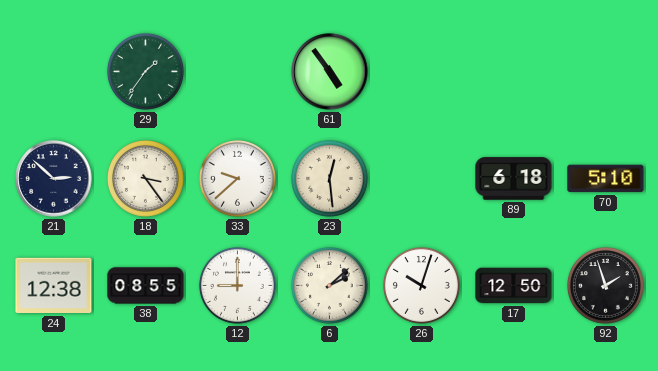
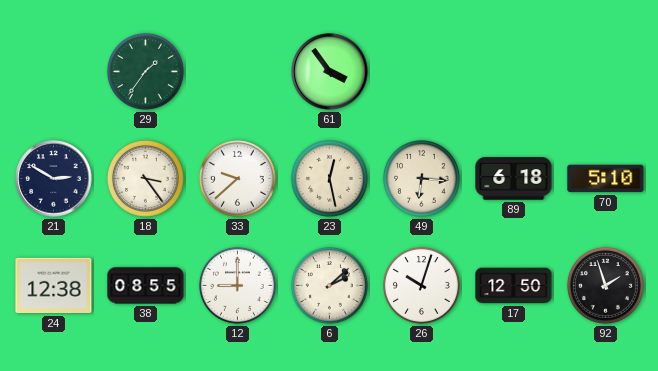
61: 4:54 -> 3:54 (330, 72)
21: 2:52 -> 2:50 (54, 179)
23: 12:29 -> 12:28 (329, 178)
49: none -> 6:16 (421, 178)
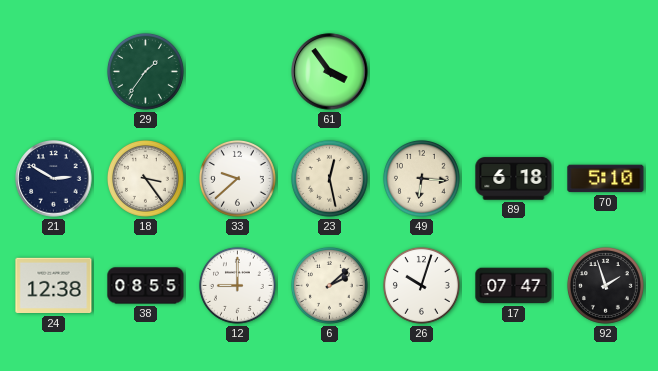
17: 12:50 -> 07:47 (514, 286)
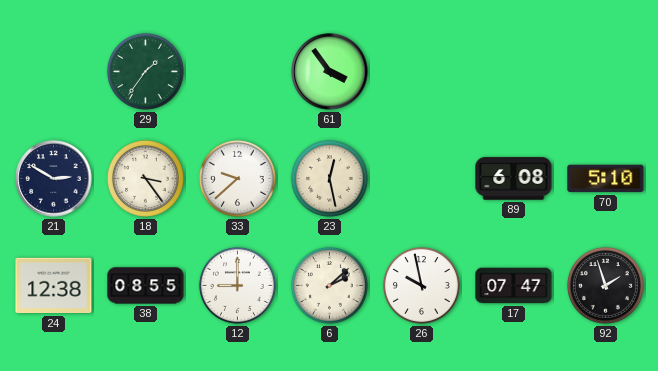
49: 6:16 -> none (421, 178)
89: 6:18 -> 6:08 (514, 179)
26: 10:03 -> 9:58 (421, 285)
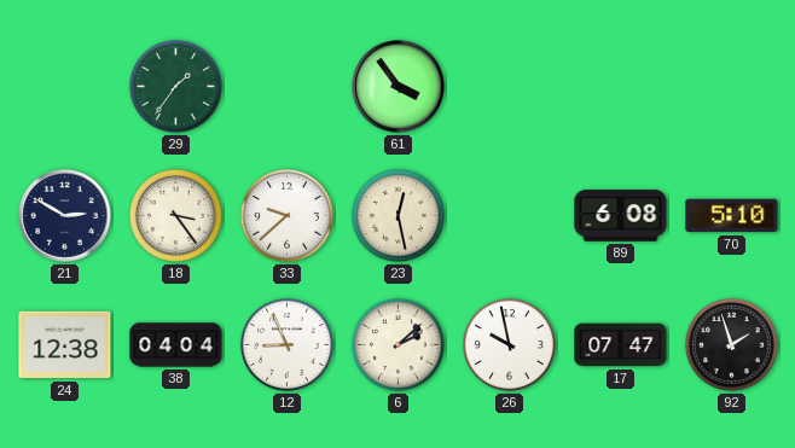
38: 08:55 -> 04:04 (176, 345)
12: 9:00 -> 8:56 (286, 344)
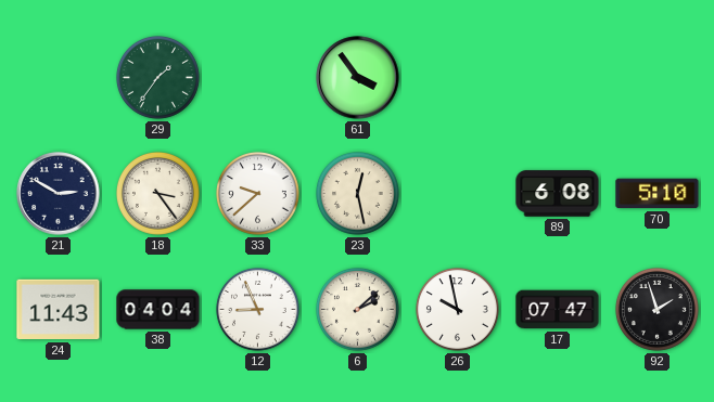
24: 12:38 -> 11:43 (59, 310)
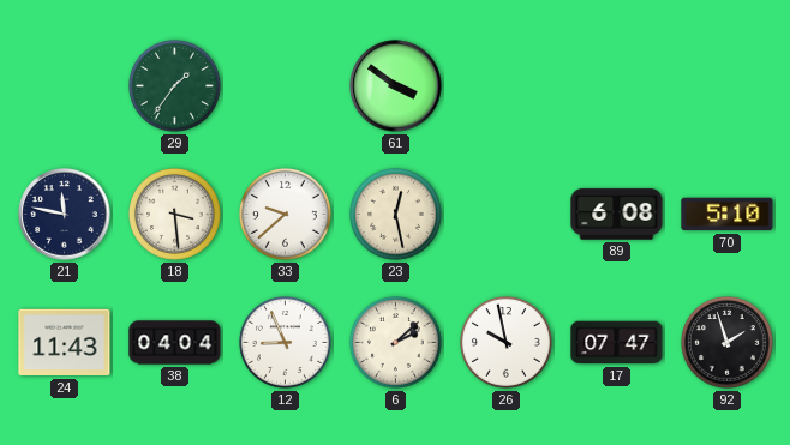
61: 3:54 -> 3:51 (396, 86)
21: 2:50 -> 11:47 (65, 215)
18: 3:24 -> 3:29 (174, 214)
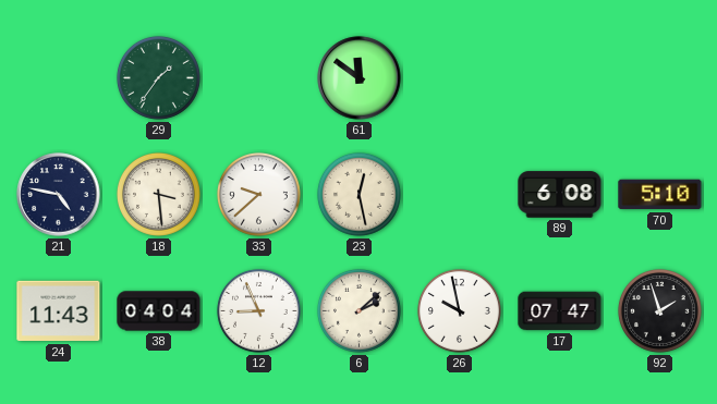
61: 3:51 -> 11:51 (360, 78)
21: 11:47 -> 4:47 (59, 195)
